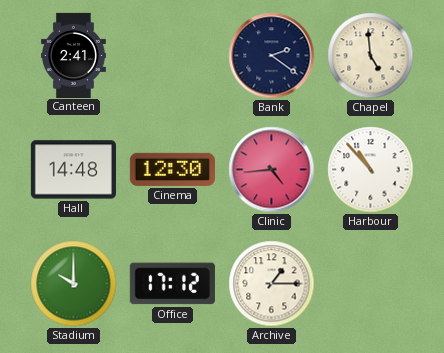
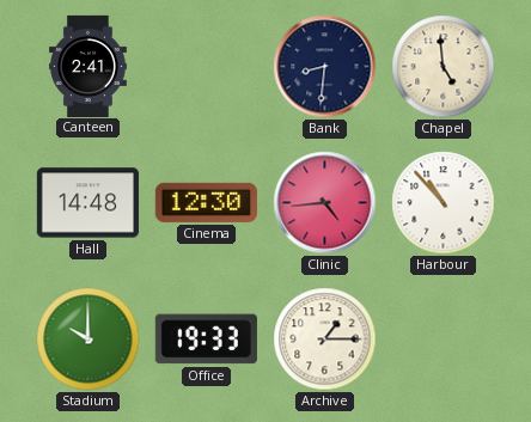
Bank: 2:21 -> 8:31 (325, 67)
Office: 17:12 -> 19:33 (206, 340)
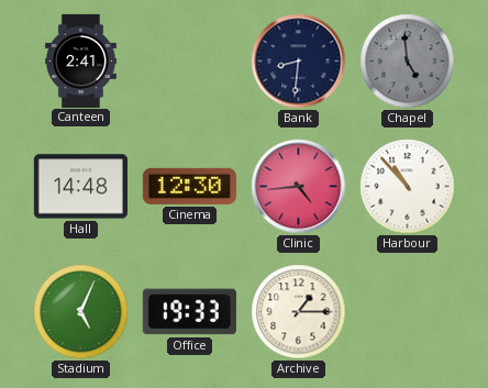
Chapel dial: cream -> grey (408, 62)
Stadium: 10:00 -> 5:04 (81, 312)
